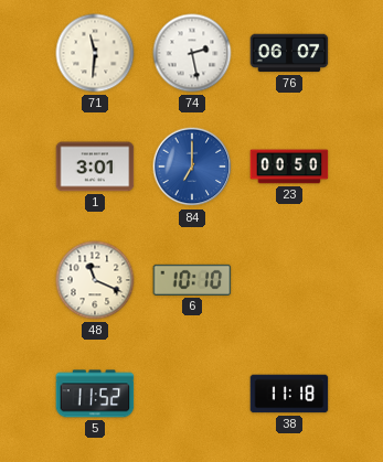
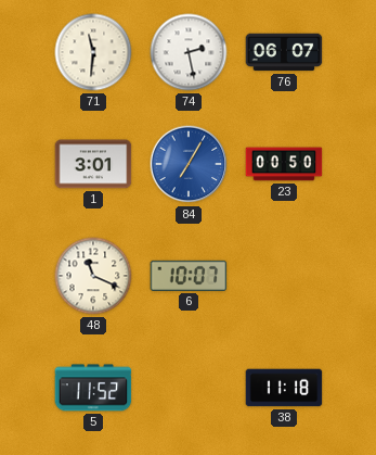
84: 7:00 -> 7:05 (189, 164)
6: 10:10 -> 10:07 (189, 276)
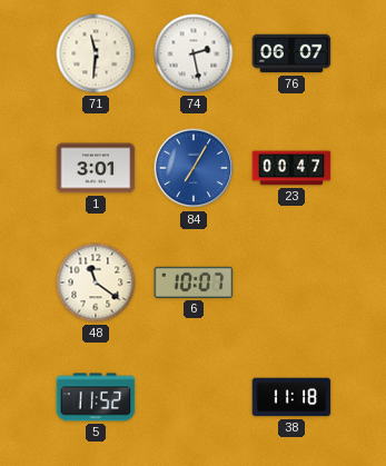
23: 00:50 -> 00:47 (291, 168)
48: 11:19 -> 11:21 (96, 282)
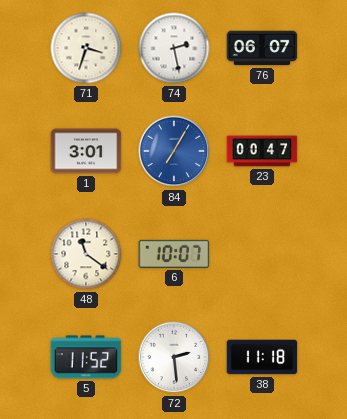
71: 11:31 -> 3:33 (86, 48)
72: none -> 2:29 (174, 357)
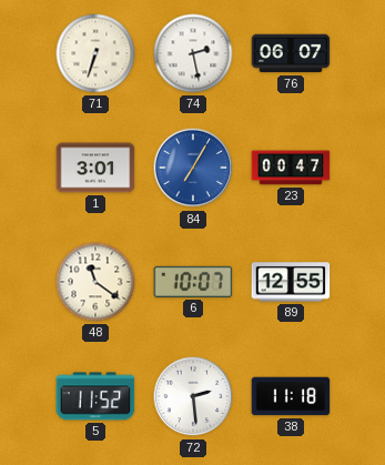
71: 3:33 -> 6:33 (95, 53)
89: none -> 12:55 (291, 282)
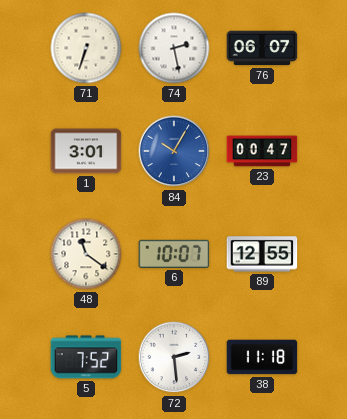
84: 7:05 -> 10:05 (174, 151)
5: 11:52 -> 7:52 (86, 357)
